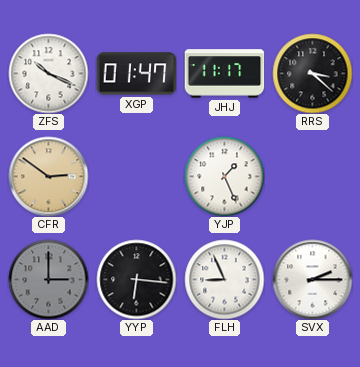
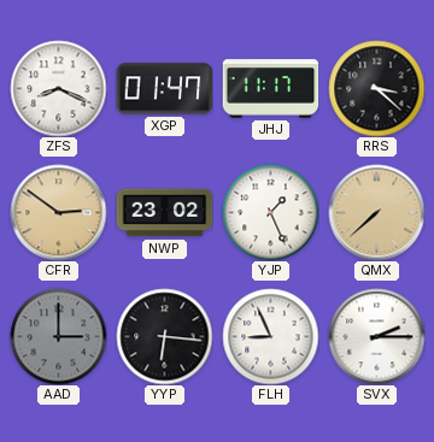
ZFS: 10:19 -> 8:19 (58, 88)
NWP: none -> 23:02 (164, 213)
QMX: none -> 7:38 (376, 212)
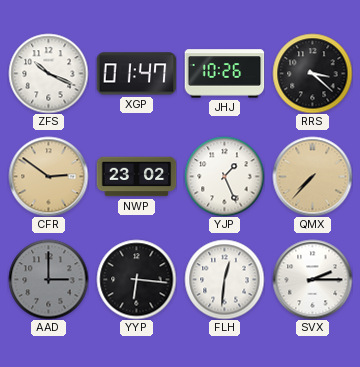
ZFS: 8:19 -> 10:19 (48, 73)
JHJ: 11:17 -> 10:26 (224, 74)
QMX: 7:38 -> 7:37 (312, 176)
FLH: 8:56 -> 12:31 (224, 279)
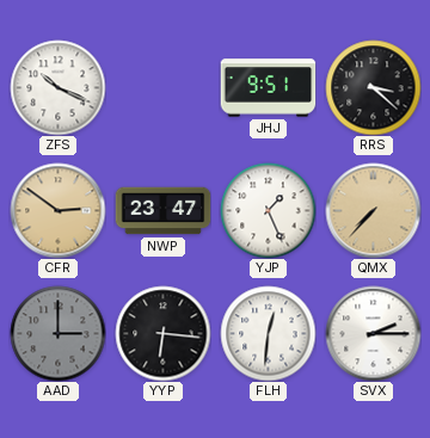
XGP: 01:47 -> none (136, 74)
JHJ: 10:26 -> 9:51 (268, 88)
NWP: 23:02 -> 23:47 (162, 211)
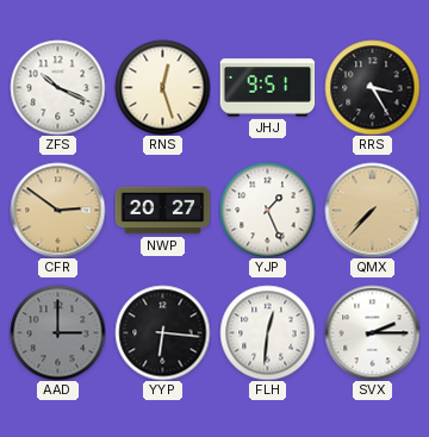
RNS: none -> 12:27 (162, 87)
RRS: 3:22 -> 3:25 (372, 87)
NWP: 23:47 -> 20:27 (162, 211)
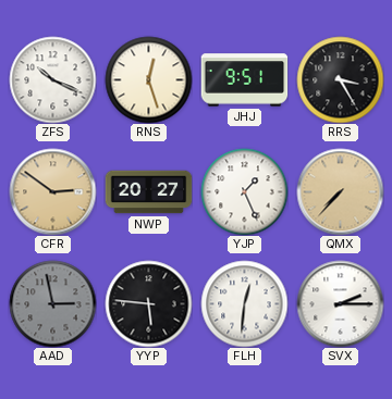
AAD: 3:00 -> 2:58 (52, 303)
YYP: 6:16 -> 5:46 (148, 303)
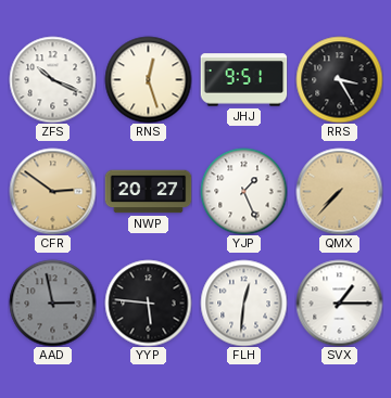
SVX: 2:15 -> 1:15 (339, 303)
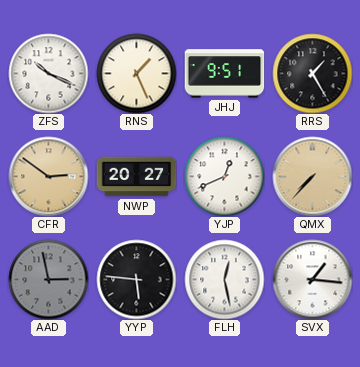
RNS: 12:27 -> 1:26 (136, 73)
RRS: 3:25 -> 1:25 (312, 73)
YJP: 1:26 -> 12:41 (224, 176)
FLH: 12:31 -> 12:28 (224, 279)
SVX: 1:15 -> 1:16 (312, 279)
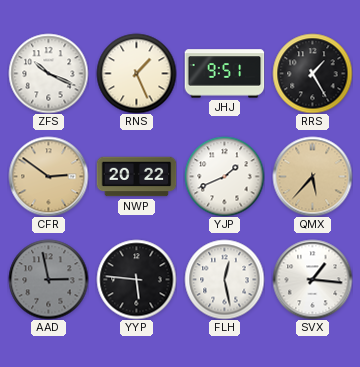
NWP: 20:27 -> 20:22 (136, 177)
YJP: 12:41 -> 1:41 (224, 176)
QMX: 7:37 -> 5:37 (312, 176)
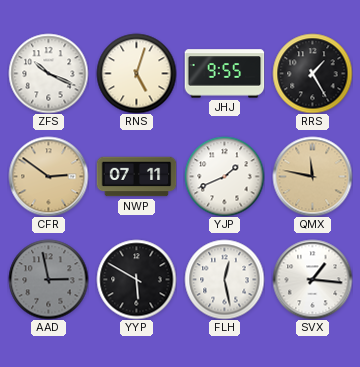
RNS: 1:26 -> 5:03 (136, 73)
JHJ: 9:51 -> 9:55 (224, 74)
NWP: 20:22 -> 07:11 (136, 177)
QMX: 5:37 -> 11:47 (312, 176)
YYP: 5:46 -> 5:50 (136, 279)
